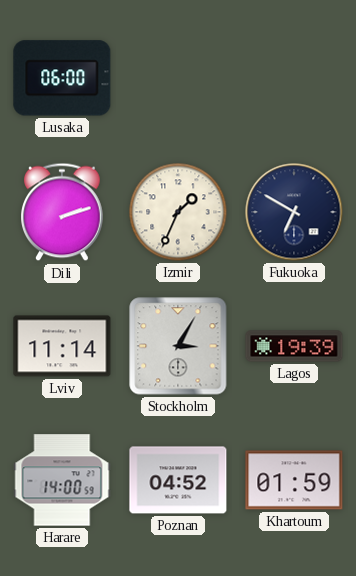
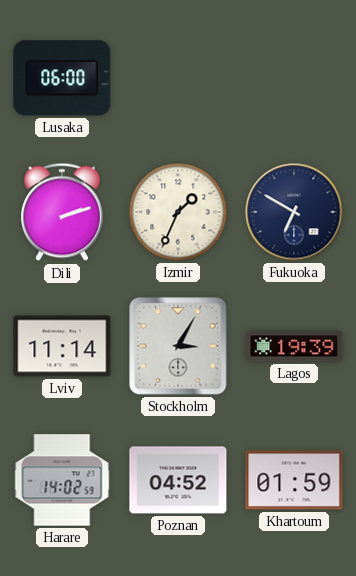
Harare: 14:00 -> 14:02 (62, 480)
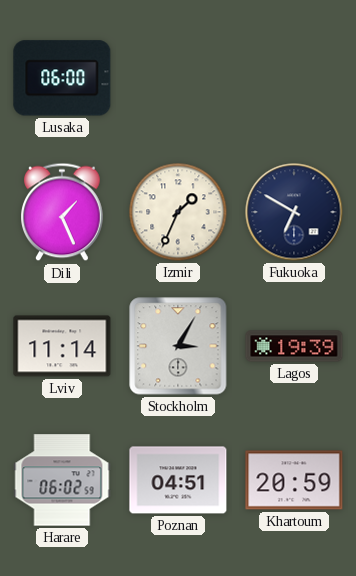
Dili: 2:12 -> 1:26 (63, 212)
Harare: 14:02 -> 06:02 (62, 480)
Poznan: 04:52 -> 04:51 (178, 480)
Khartoum: 01:59 -> 20:59 (294, 480)
